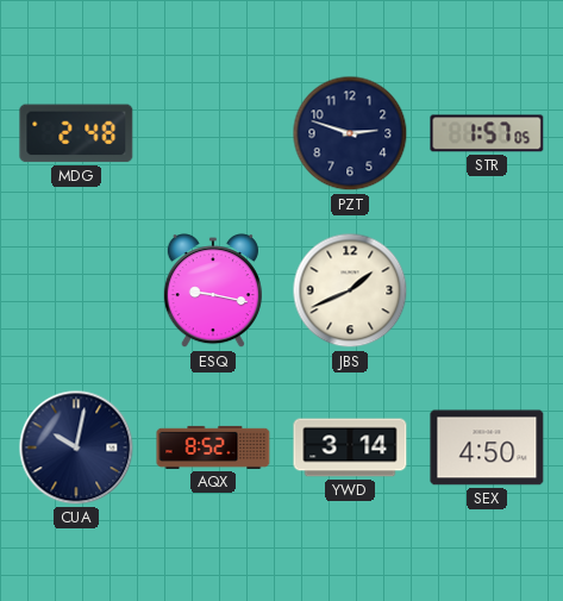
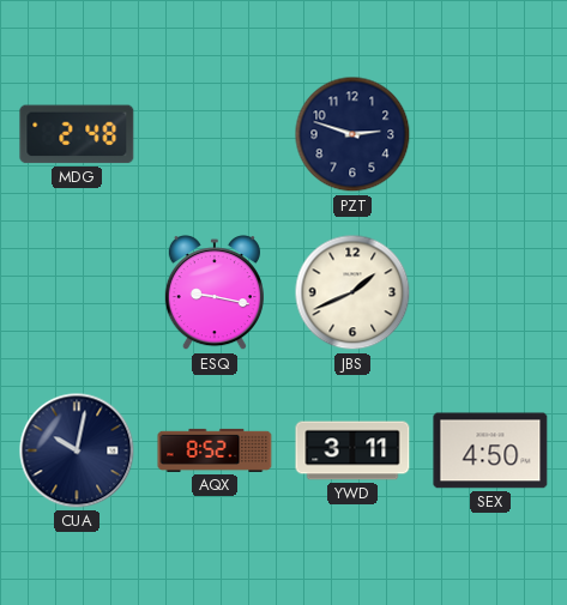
STR: 1:57 -> none (487, 133)
YWD: 3:14 -> 3:11 (352, 450)
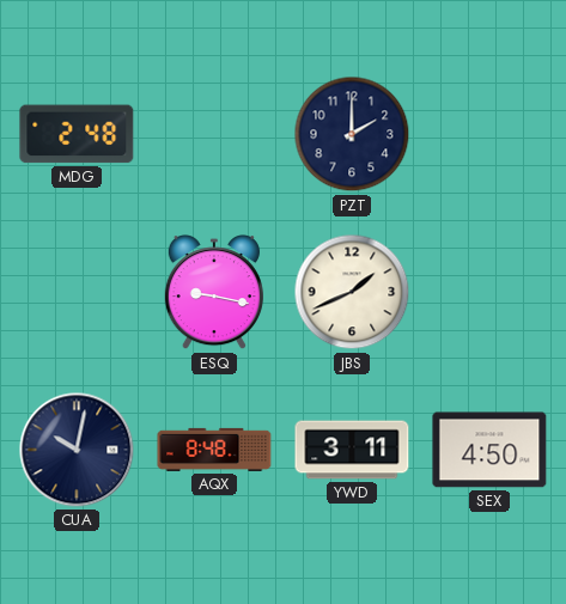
PZT: 2:48 -> 2:00 (352, 134)
AQX: 8:52 -> 8:48 (214, 450)
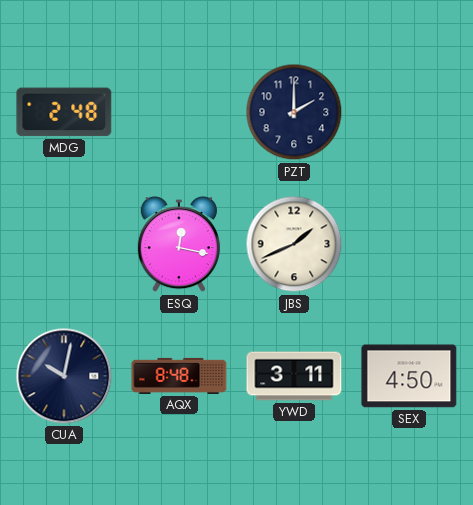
ESQ: 9:17 -> 12:17 (179, 245)
